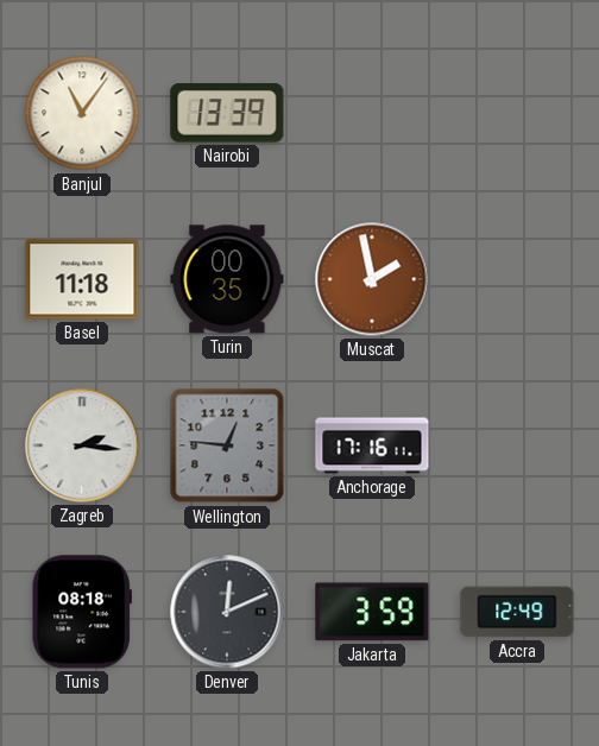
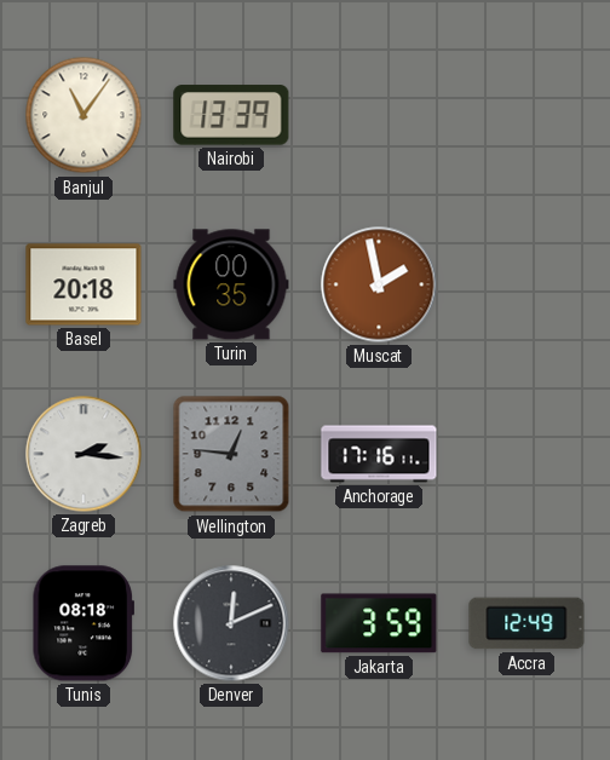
Basel: 11:18 -> 20:18 (84, 284)
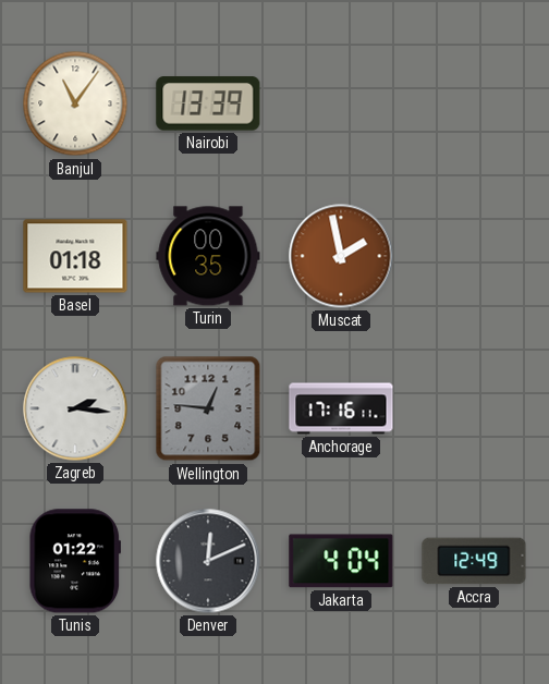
Basel: 20:18 -> 01:18 (75, 256)
Tunis: 08:18 -> 01:22 (74, 561)
Jakarta: 3:59 -> 4:04 (341, 561)
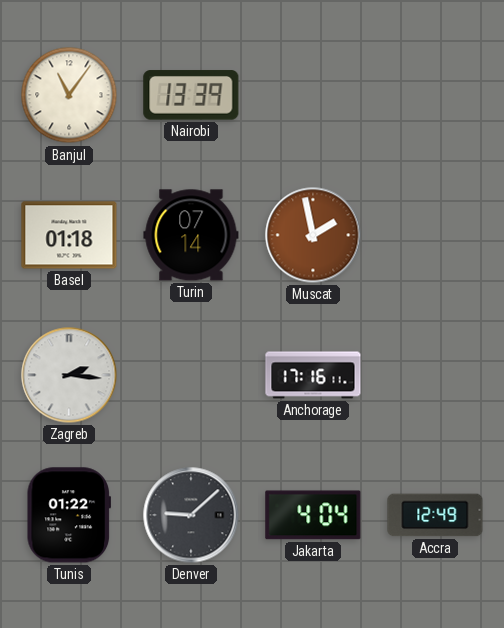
Turin: 00:35 -> 07:14 (191, 235)
Wellington: 12:46 -> none (208, 408)
Denver: 12:11 -> 9:08 (191, 515)
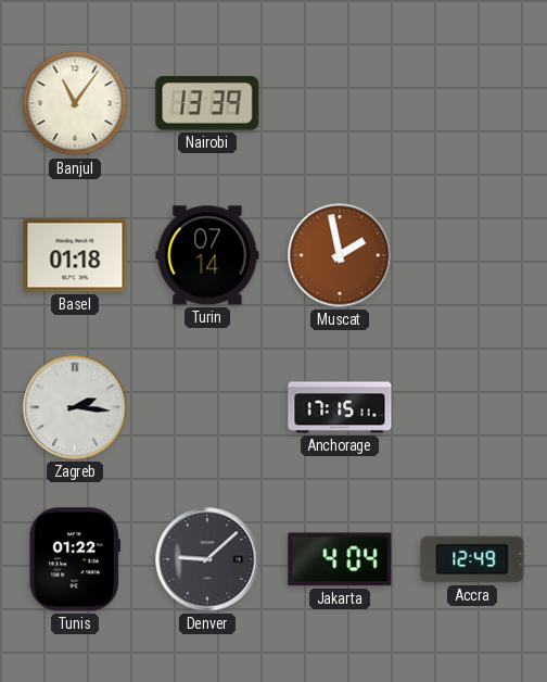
Anchorage: 17:16 -> 17:15 (340, 407)
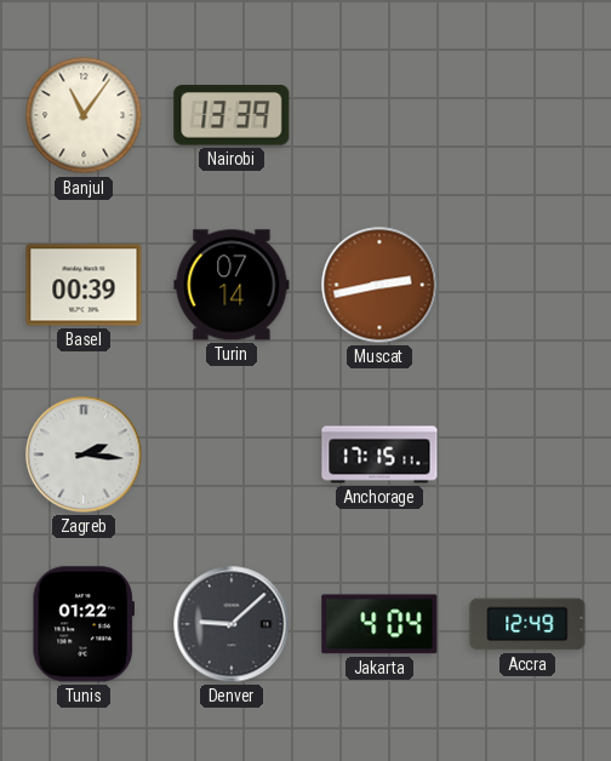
Basel: 01:18 -> 00:39 (84, 285)
Muscat: 1:58 -> 2:43 (379, 285)
